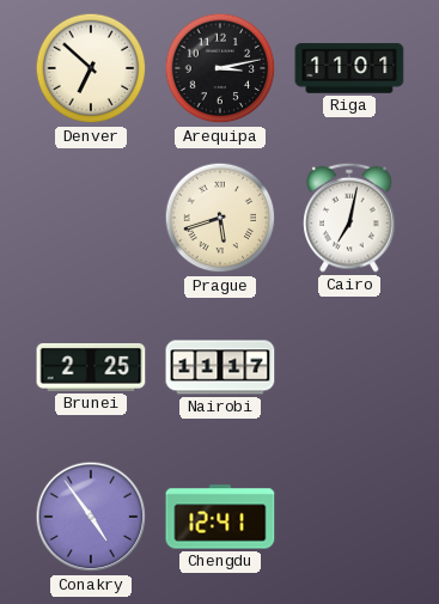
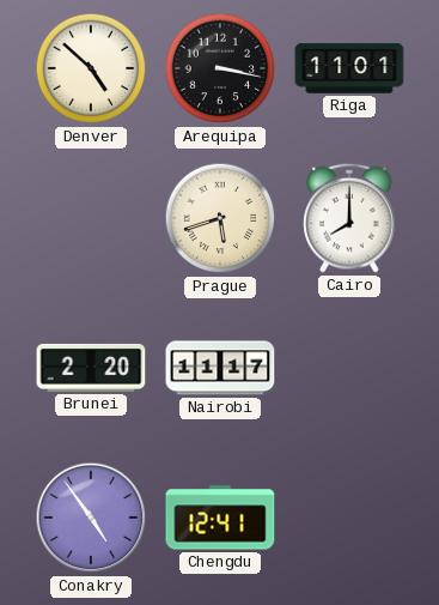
Denver: 6:52 -> 4:52 (91, 68)
Arequipa: 3:13 -> 3:17 (220, 68)
Cairo: 7:02 -> 8:00 (349, 218)
Brunei: 2:25 -> 2:20 (91, 368)
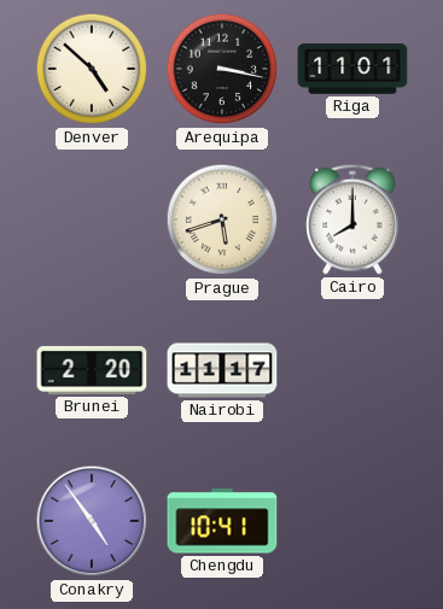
Chengdu: 12:41 -> 10:41 (222, 521)
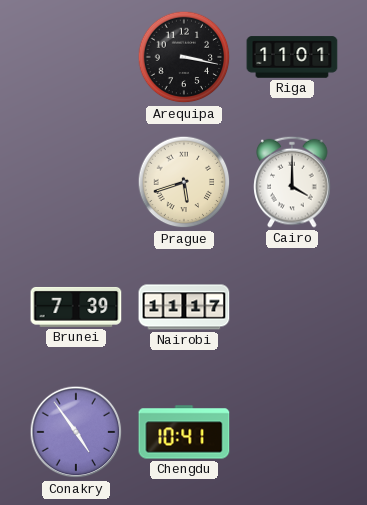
Denver: 4:52 -> none (92, 69)
Cairo: 8:00 -> 4:00 (292, 182)
Brunei: 2:20 -> 7:39 (76, 307)
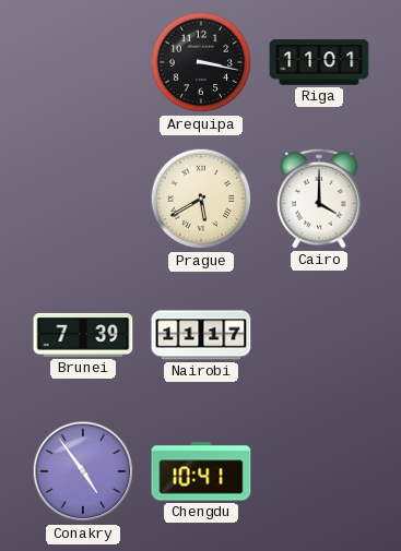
Prague: 5:42 -> 5:40 (201, 199)
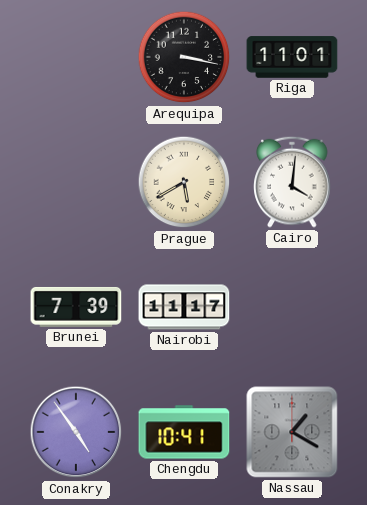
Cairo: 4:00 -> 4:01 (292, 182)
Nassau: none -> 1:20 (292, 432)
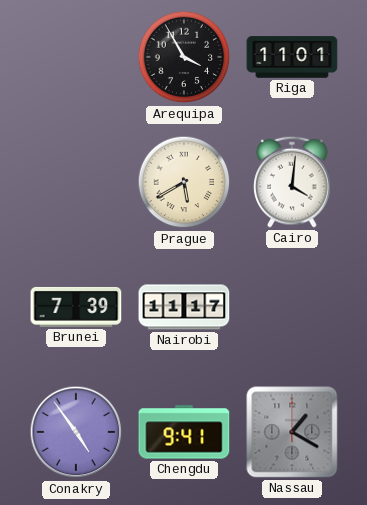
Arequipa: 3:17 -> 3:55 (184, 57)
Chengdu: 10:41 -> 9:41 (184, 432)
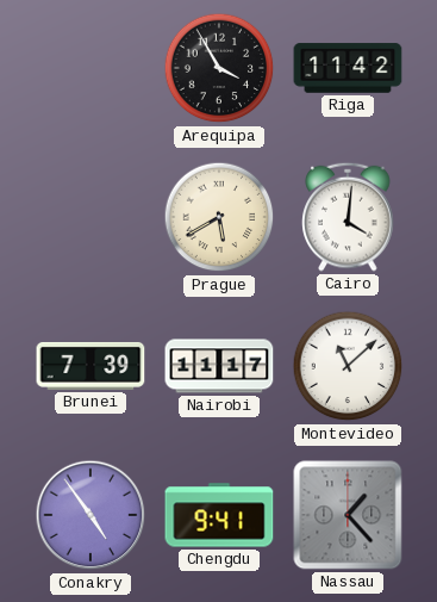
Riga: 11:01 -> 11:42 (348, 68)
Montevideo: none -> 11:08 (348, 366)
Nassau: 1:20 -> 1:23 (348, 515)
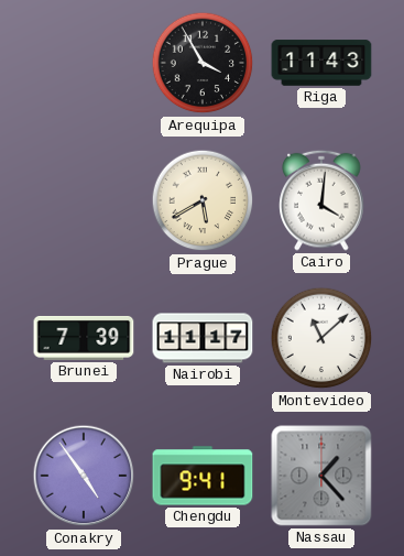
Riga: 11:42 -> 11:43 (321, 63)
